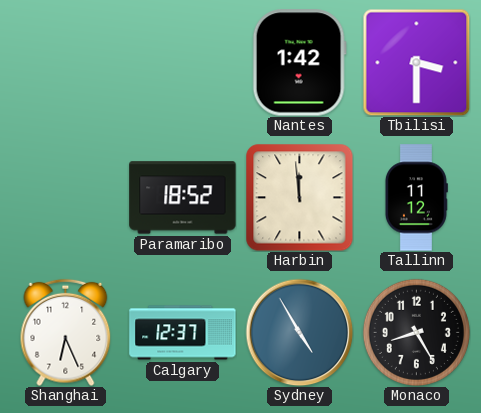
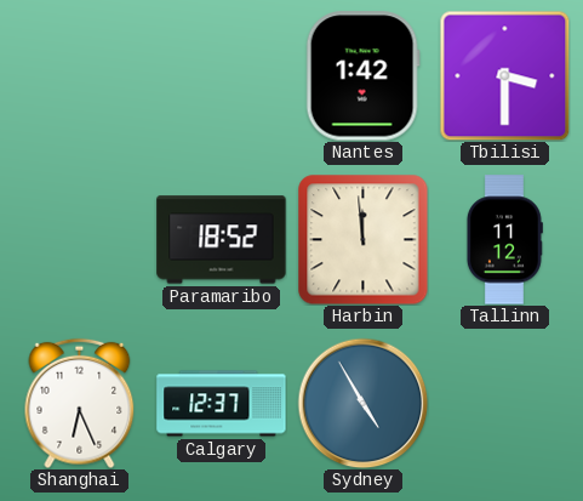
Monaco: 8:25 -> none (416, 332)
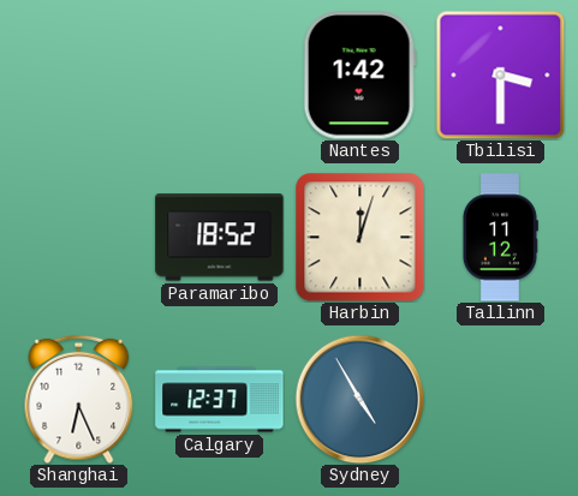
Harbin: 11:59 -> 12:03 (359, 237)
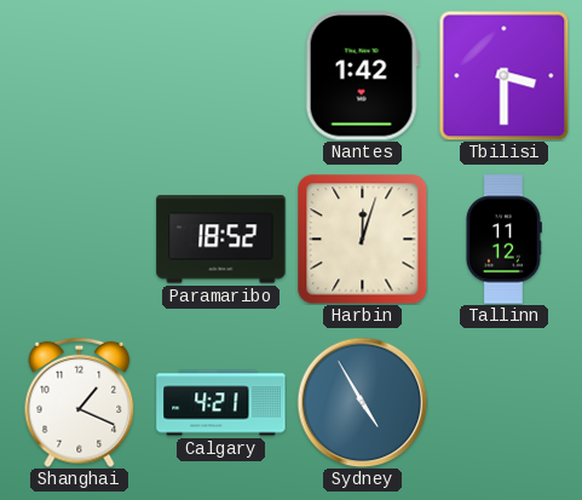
Shanghai: 6:26 -> 1:19 (80, 402)
Calgary: 12:37 -> 4:21 (221, 403)
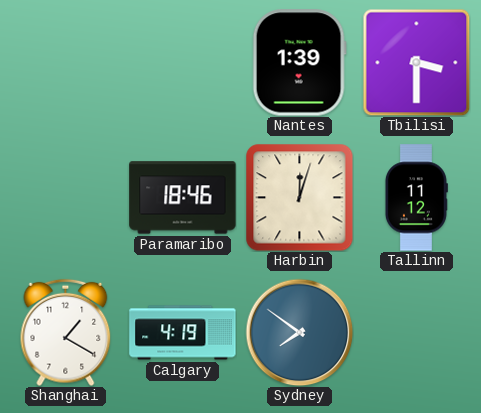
Nantes: 1:42 -> 1:39 (299, 63)
Paramaribo: 18:52 -> 18:46 (183, 198)
Shanghai: 1:19 -> 1:20 (66, 332)
Calgary: 4:21 -> 4:19 (183, 333)
Sydney: 4:55 -> 7:51 (299, 332)
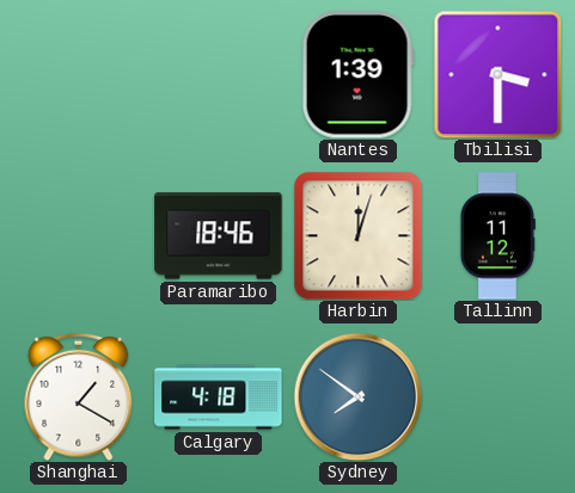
Calgary: 4:19 -> 4:18 (219, 398)
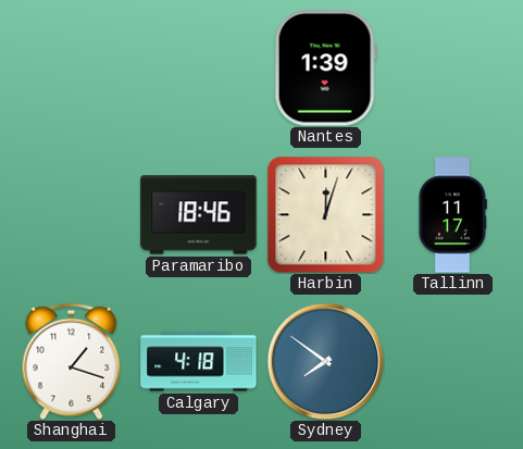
Tbilisi: 3:30 -> none (497, 74)
Tallinn: 11:12 -> 11:17 (452, 215)
Shanghai: 1:20 -> 1:18 (72, 361)
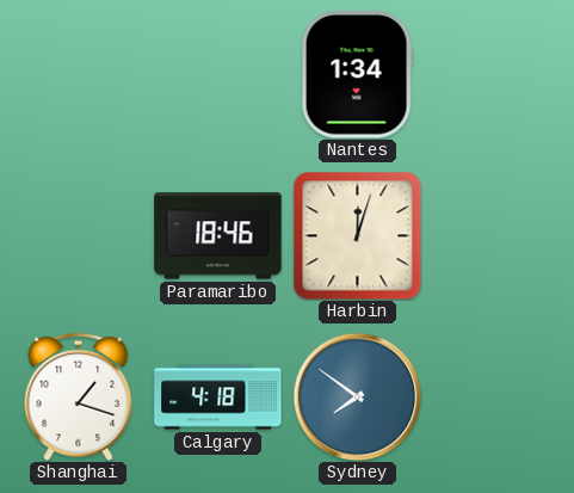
Nantes: 1:39 -> 1:34 (357, 75)
Tallinn: 11:17 -> none (452, 215)
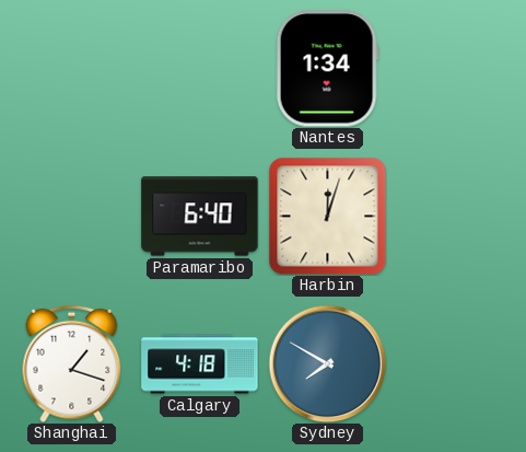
Paramaribo: 18:46 -> 6:40 (200, 217)
Sydney: 7:51 -> 7:50 (327, 363)
